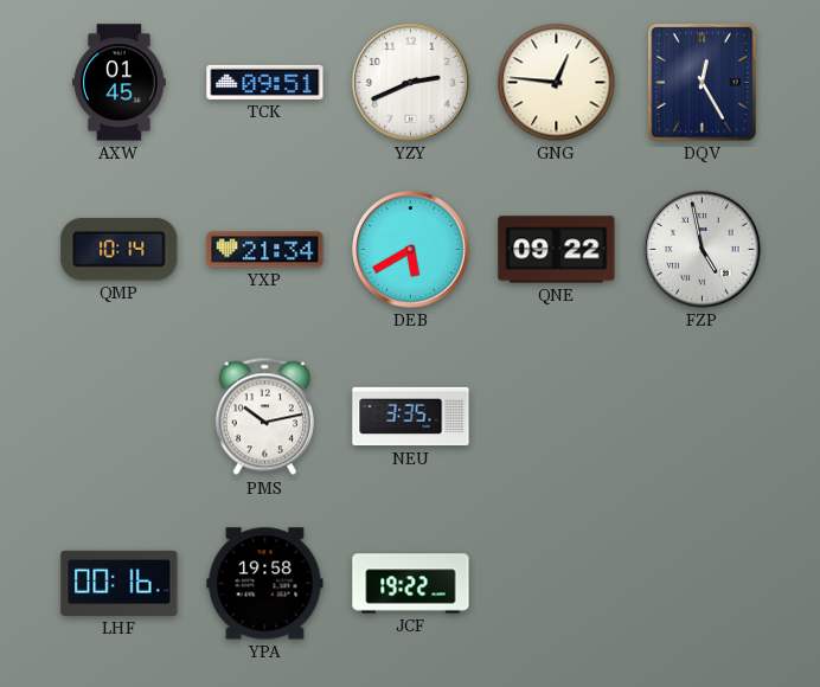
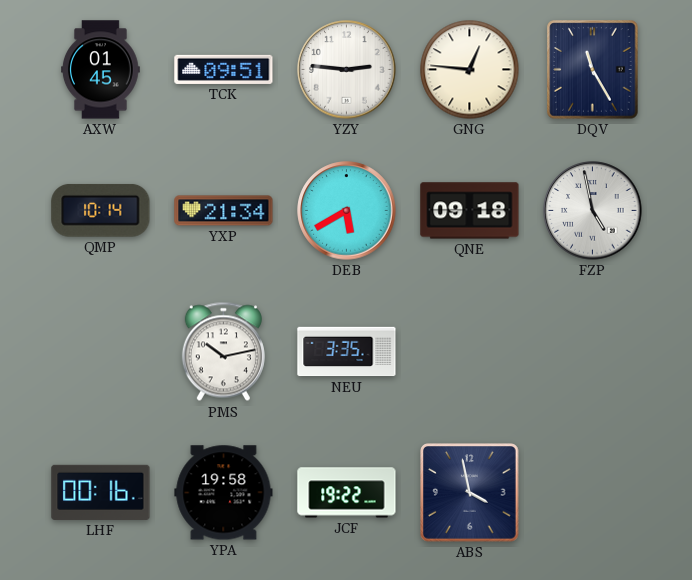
YZY: 2:41 -> 2:46 (347, 70)
DQV: 12:25 -> 11:25 (593, 70)
QNE: 09:22 -> 09:18 (470, 211)
ABS: none -> 3:58 (470, 493)
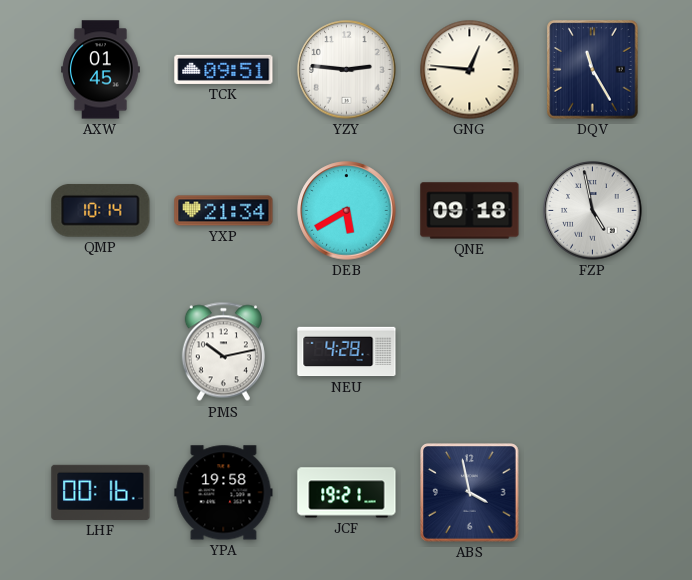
NEU: 3:35 -> 4:28 (347, 352)
JCF: 19:22 -> 19:21 (347, 493)
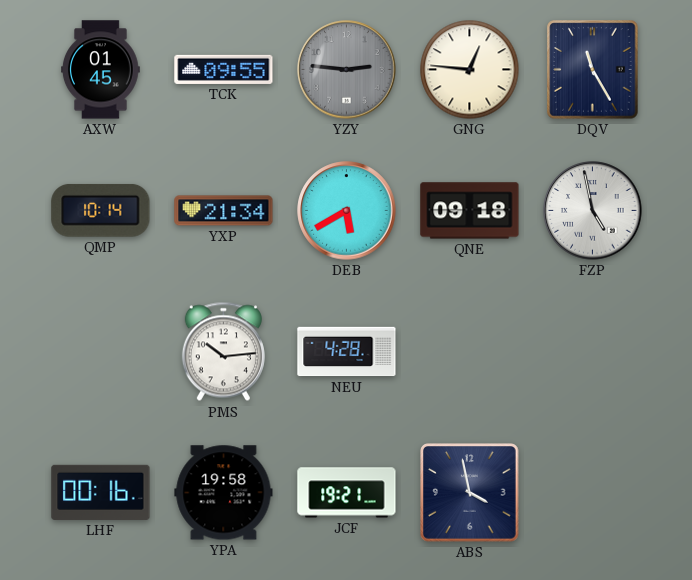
TCK: 09:51 -> 09:55 (224, 69)
YZY dial: white -> grey (347, 70)
PMS: 10:13 -> 10:14 (223, 352)
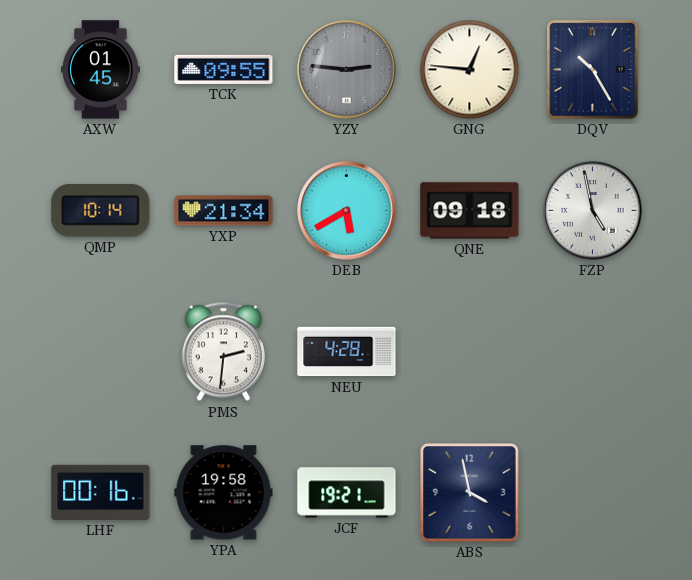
DQV: 11:25 -> 10:25 (593, 70)
PMS: 10:14 -> 2:31 (223, 352)
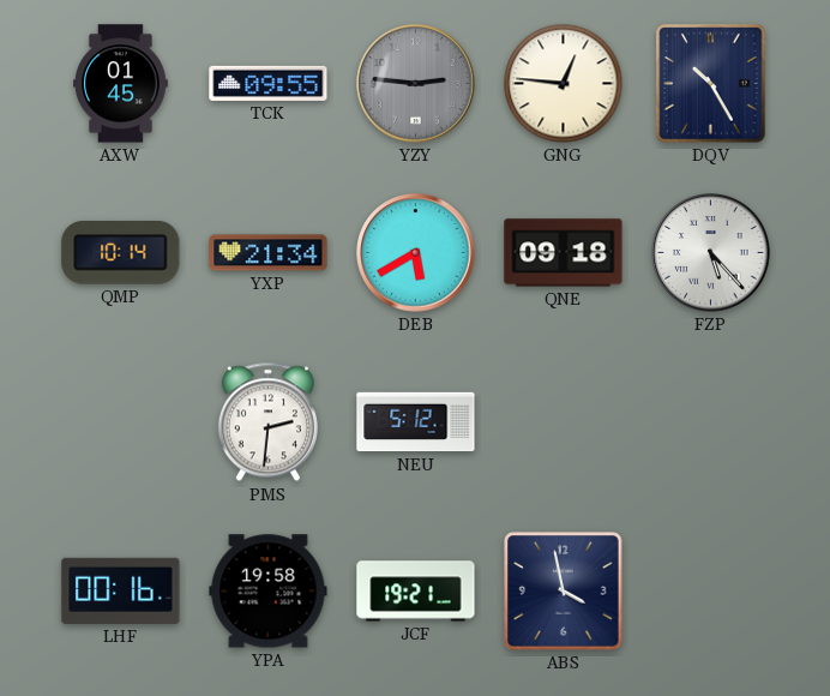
FZP: 4:58 -> 5:23 (711, 253)
NEU: 4:28 -> 5:12 (416, 422)
